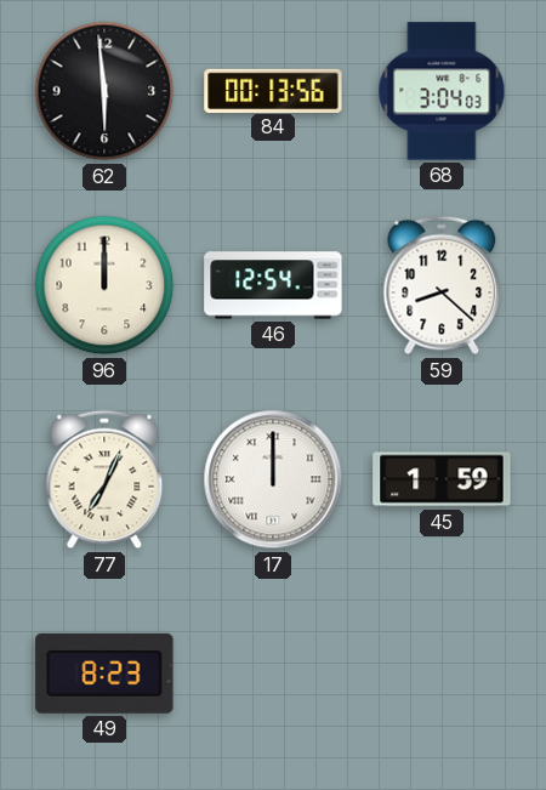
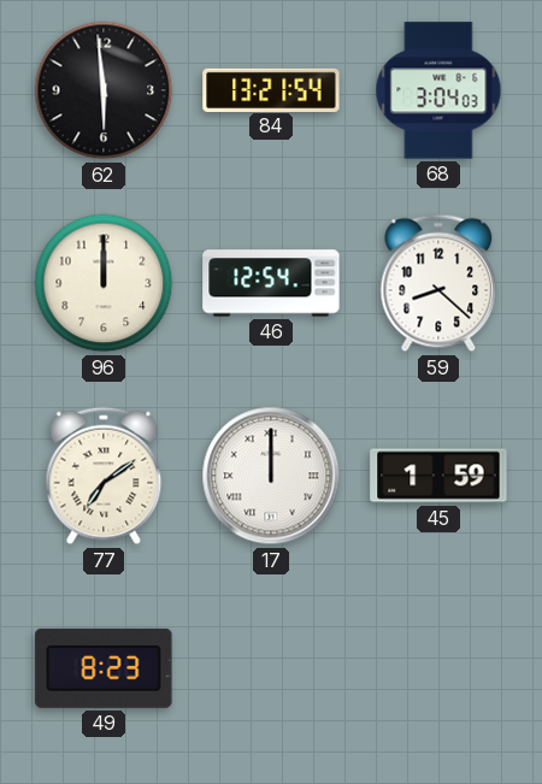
84: 00:13 -> 13:21 (271, 89)
77: 7:04 -> 7:09 (104, 476)
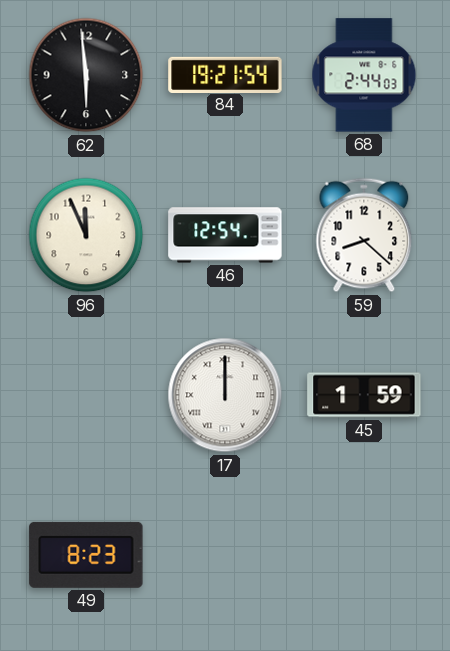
84: 13:21 -> 19:21 (225, 74)
68: 3:04 -> 2:44 (364, 75)
96: 12:00 -> 11:56 (86, 235)
77: 7:09 -> none (104, 476)
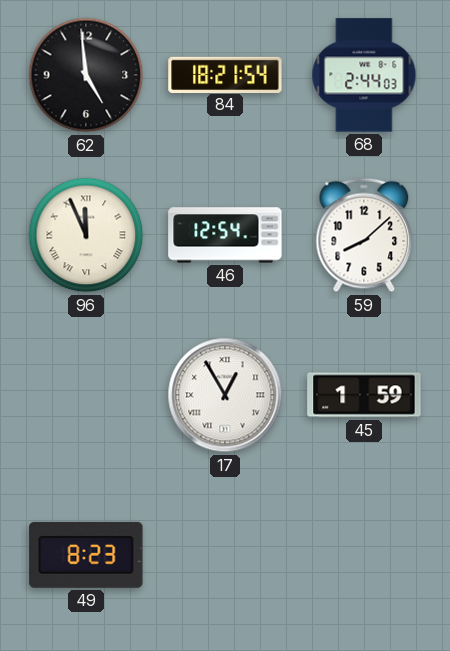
62: 5:59 -> 4:59 (86, 75)
84: 19:21 -> 18:21 (225, 74)
96 numerals: Arabic -> Roman (86, 235)
59: 8:22 -> 8:08 (364, 235)
17: 12:00 -> 12:55 (225, 395)
